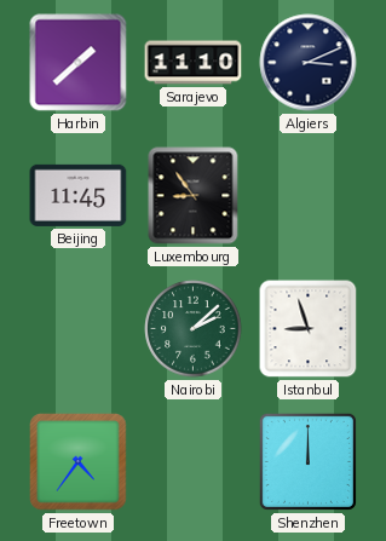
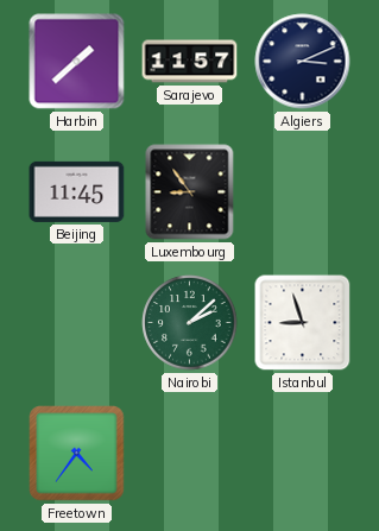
Sarajevo: 11:10 -> 11:57 (190, 62)
Shenzhen: 12:00 -> none (307, 461)
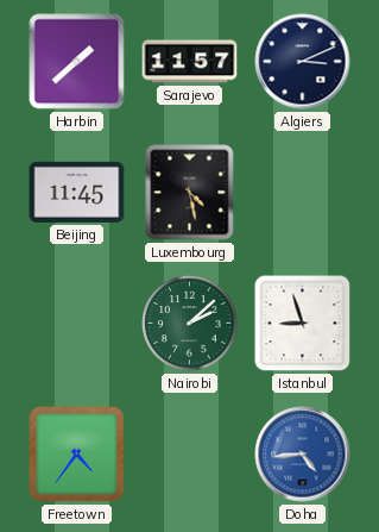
Luxembourg: 8:54 -> 4:28 (190, 193)
Doha: none -> 4:44 (303, 455)
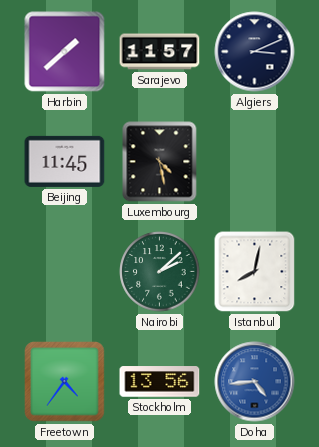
Istanbul: 8:57 -> 8:02 (255, 272)
Stockholm: none -> 13:56 (160, 382)
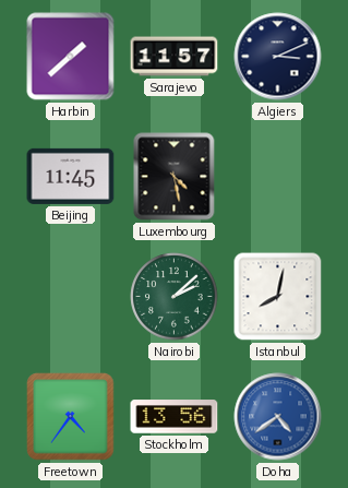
Doha: 4:44 -> 4:39 (278, 417)
